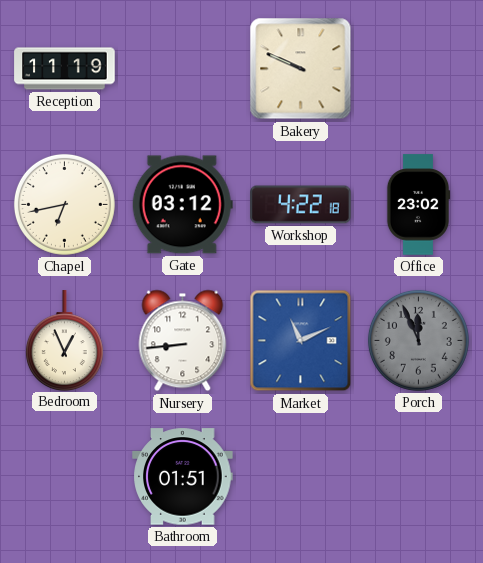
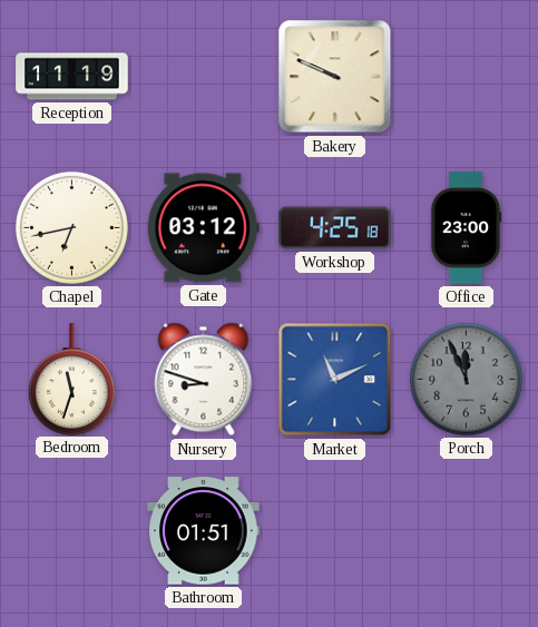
Workshop: 4:22 -> 4:25 (335, 228)
Office: 23:02 -> 23:00 (466, 228)
Bedroom: 12:56 -> 11:33 (71, 379)
Nursery: 8:44 -> 8:48 (204, 380)
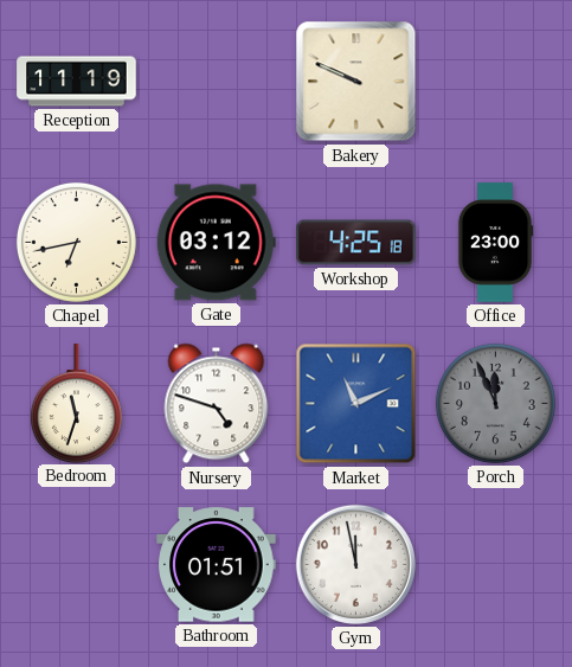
Nursery: 8:48 -> 4:48 (217, 404)
Gym: none -> 11:58 (355, 564)
